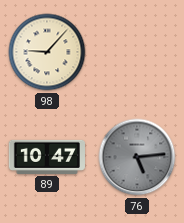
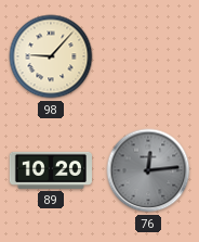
89: 10:47 -> 10:20 (51, 170)
76: 5:14 -> 12:14 (148, 170)
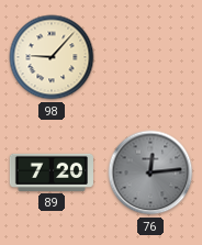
89: 10:20 -> 7:20 (52, 172)
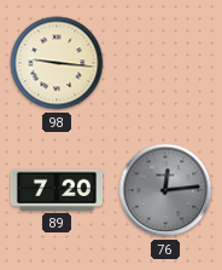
98: 9:07 -> 9:16 (57, 63)
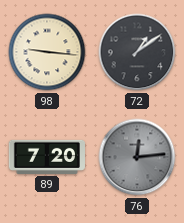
72: none -> 1:09 (137, 52)
